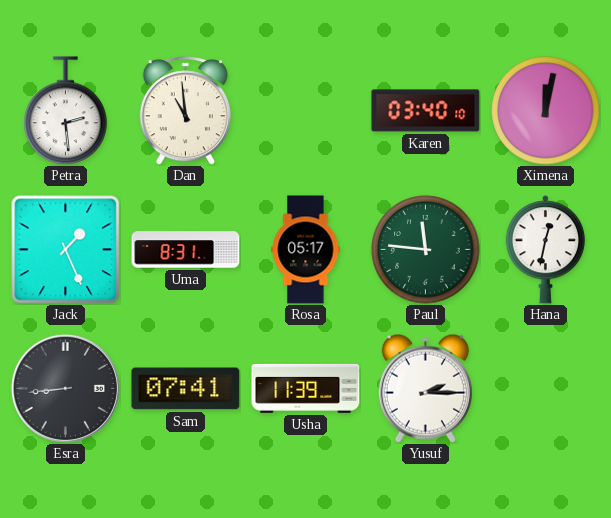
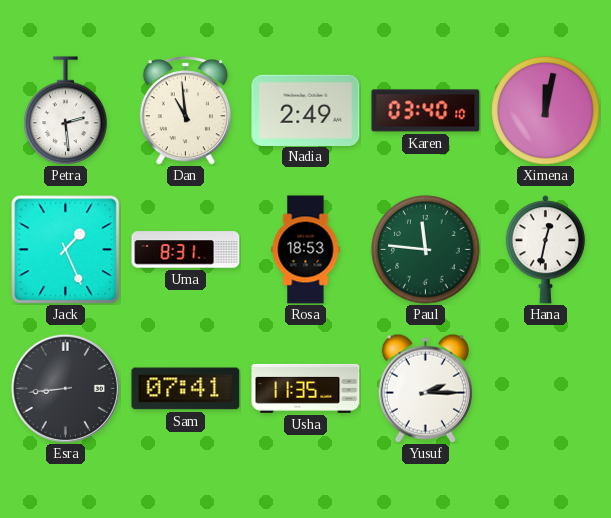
Nadia: none -> 2:49 (306, 110)
Rosa: 05:17 -> 18:53 (306, 250)
Usha: 11:39 -> 11:35 (306, 388)
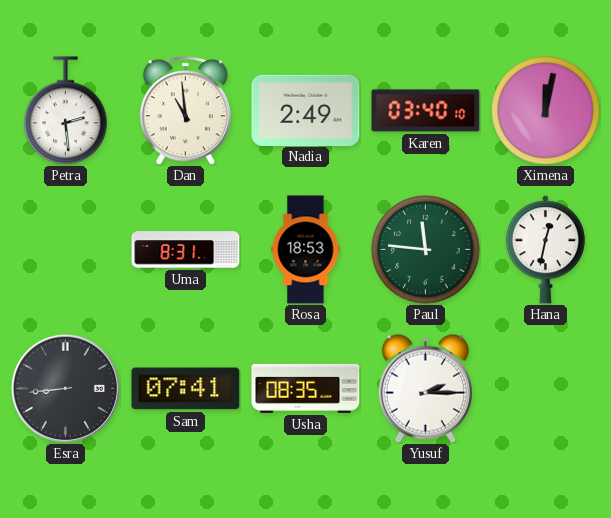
Jack: 1:26 -> none (65, 249)
Usha: 11:35 -> 08:35 (306, 388)
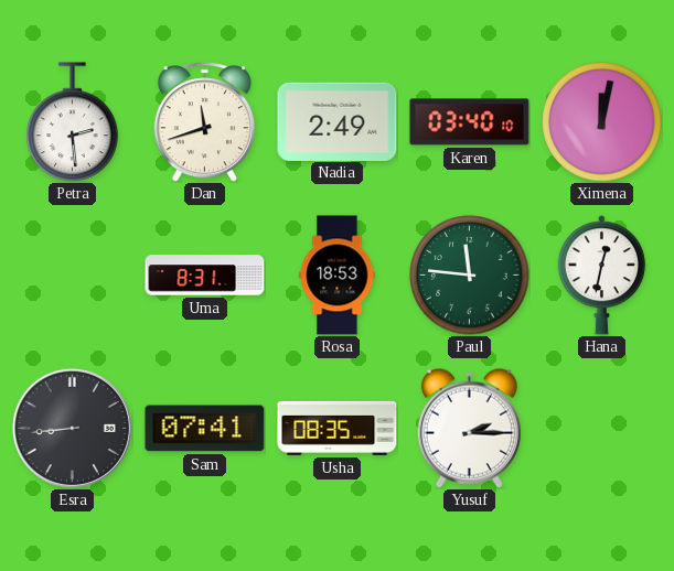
Dan: 10:59 -> 11:42 (204, 122)
